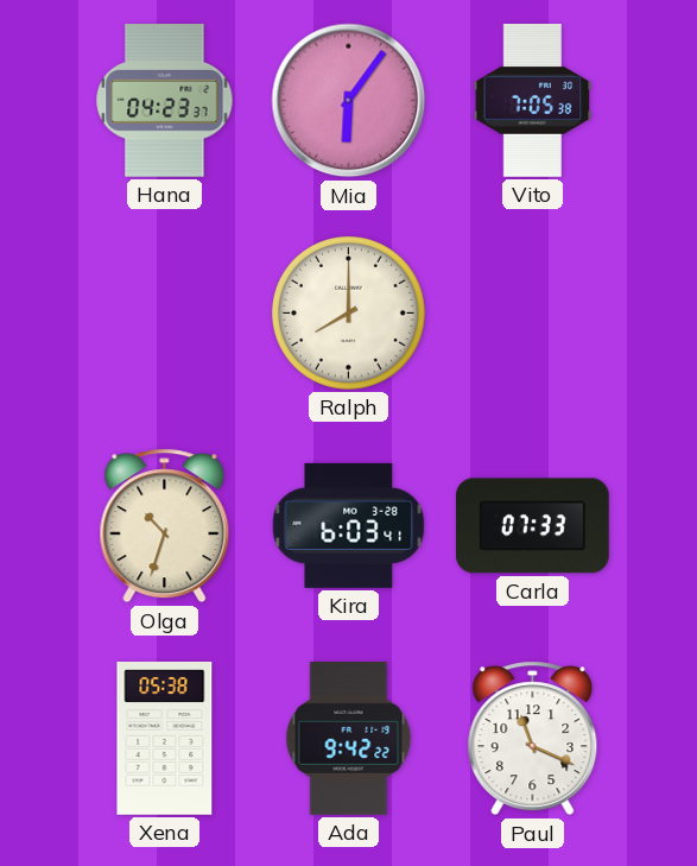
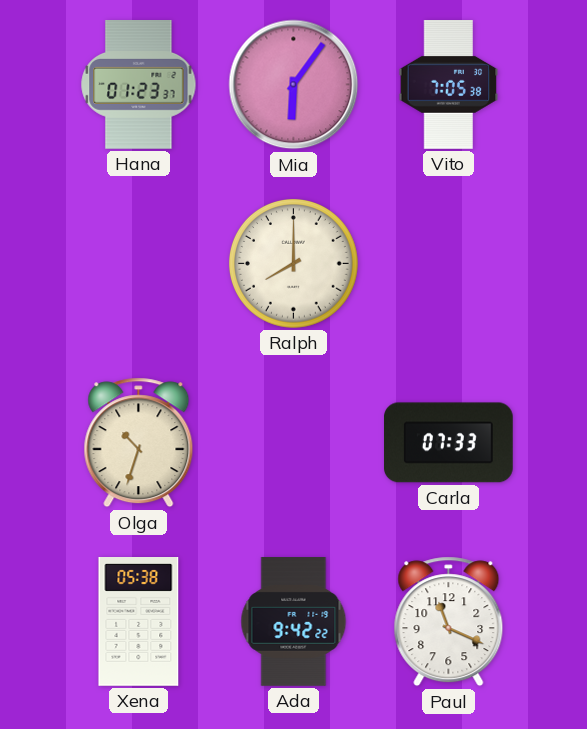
Hana: 04:23 -> 01:23 (139, 85)
Kira: 6:03 -> none (349, 525)
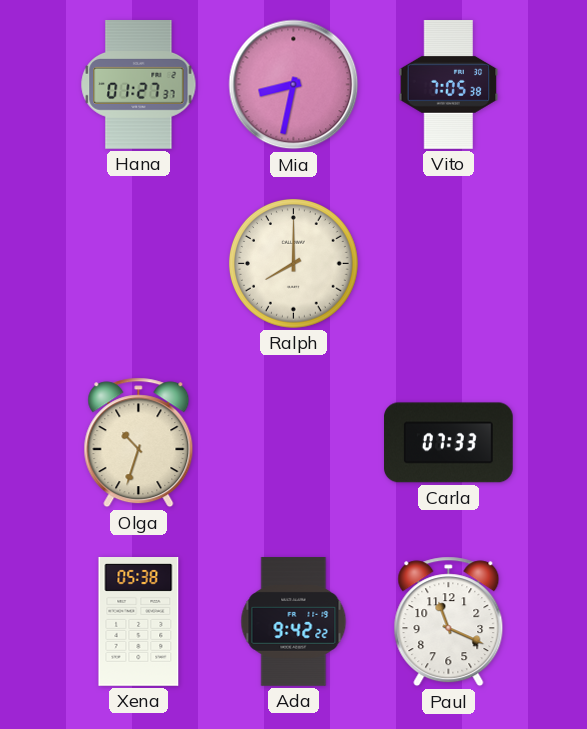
Hana: 01:23 -> 01:27 (139, 85)
Mia: 6:06 -> 8:32 (294, 85)
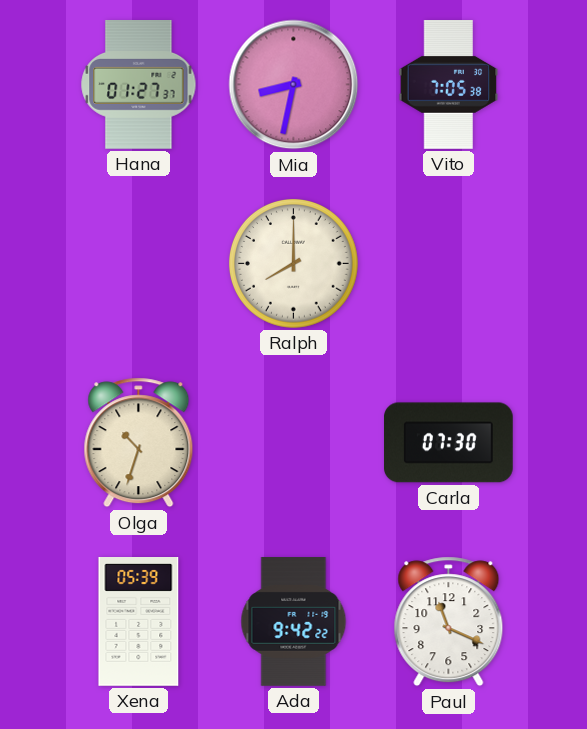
Carla: 07:33 -> 07:30 (449, 443)
Xena: 05:38 -> 05:39 (139, 622)
